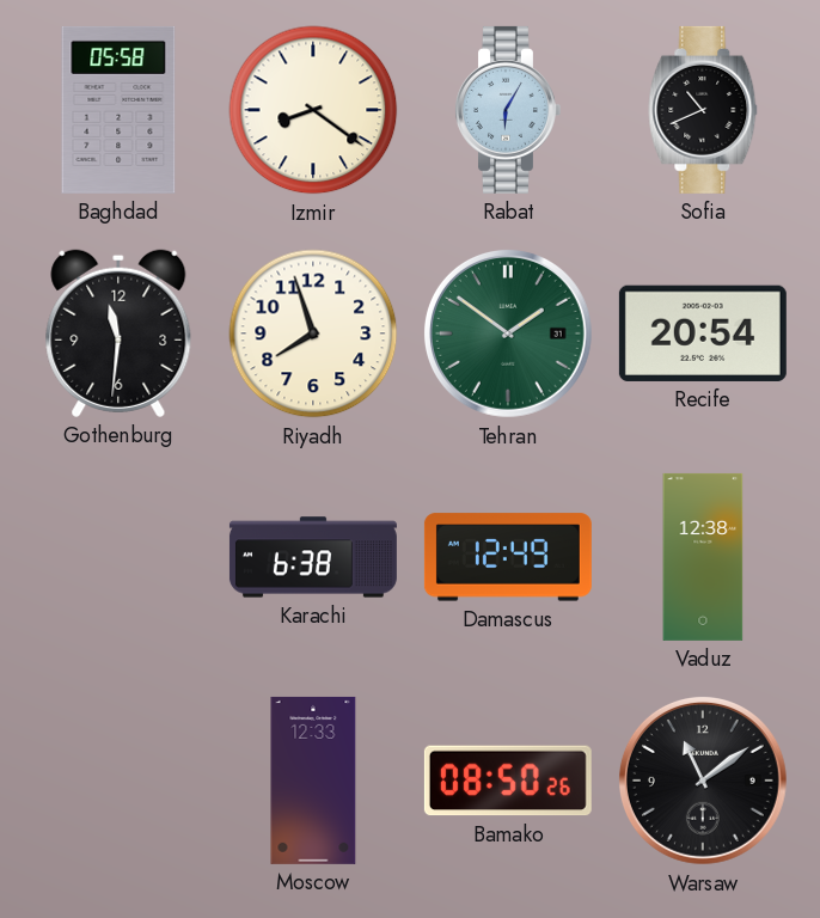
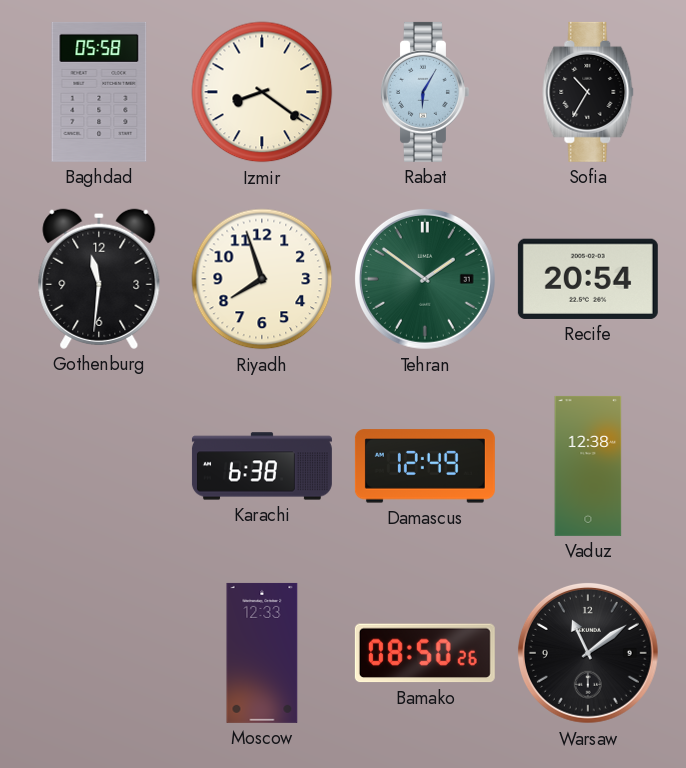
Sofia: 10:41 -> 10:35 (588, 92)
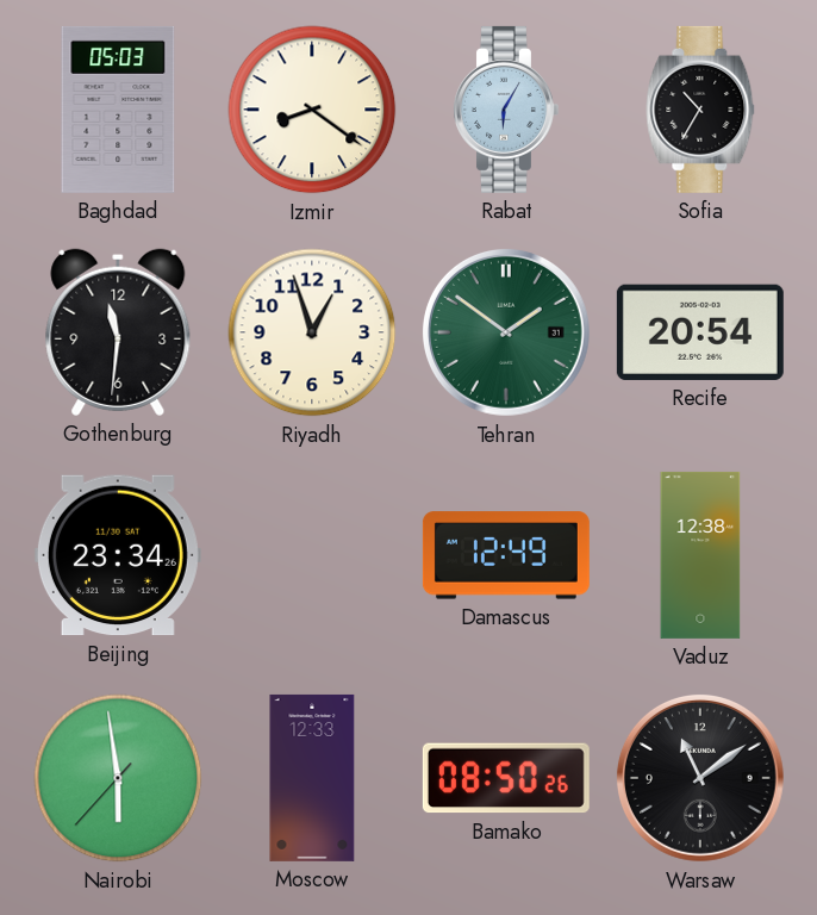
Baghdad: 05:58 -> 05:03 (118, 110)
Riyadh: 7:57 -> 12:57 (312, 332)
Beijing: none -> 23:34 (118, 555)
Karachi: 6:38 -> none (262, 466)
Nairobi: none -> 5:58 (118, 778)
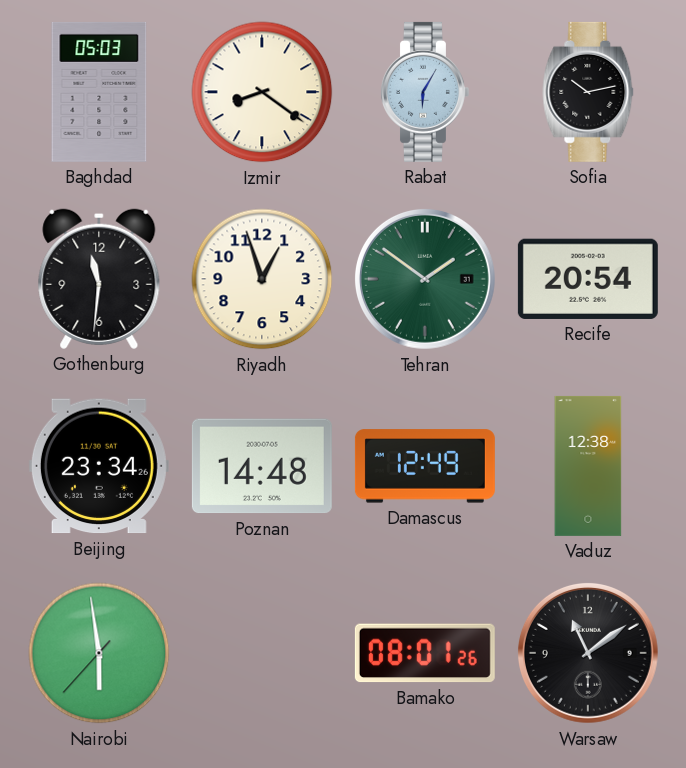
Sofia: 10:35 -> 10:13 (588, 92)
Poznan: none -> 14:48 (262, 466)
Moscow: 12:33 -> none (312, 778)
Bamako: 08:50 -> 08:01 (425, 653)
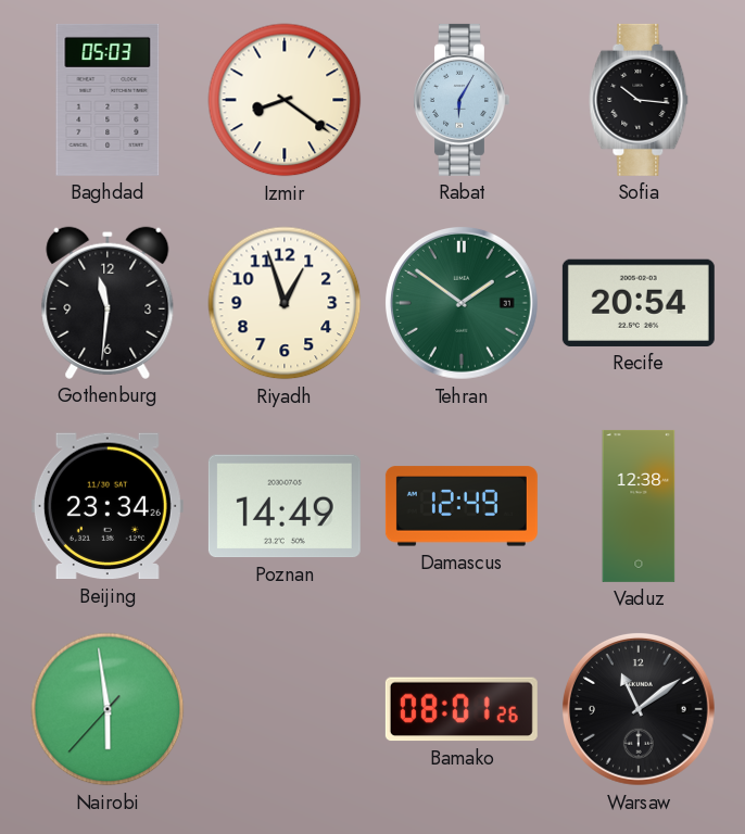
Sofia: 10:13 -> 10:16 (639, 100)
Poznan: 14:48 -> 14:49 (285, 506)
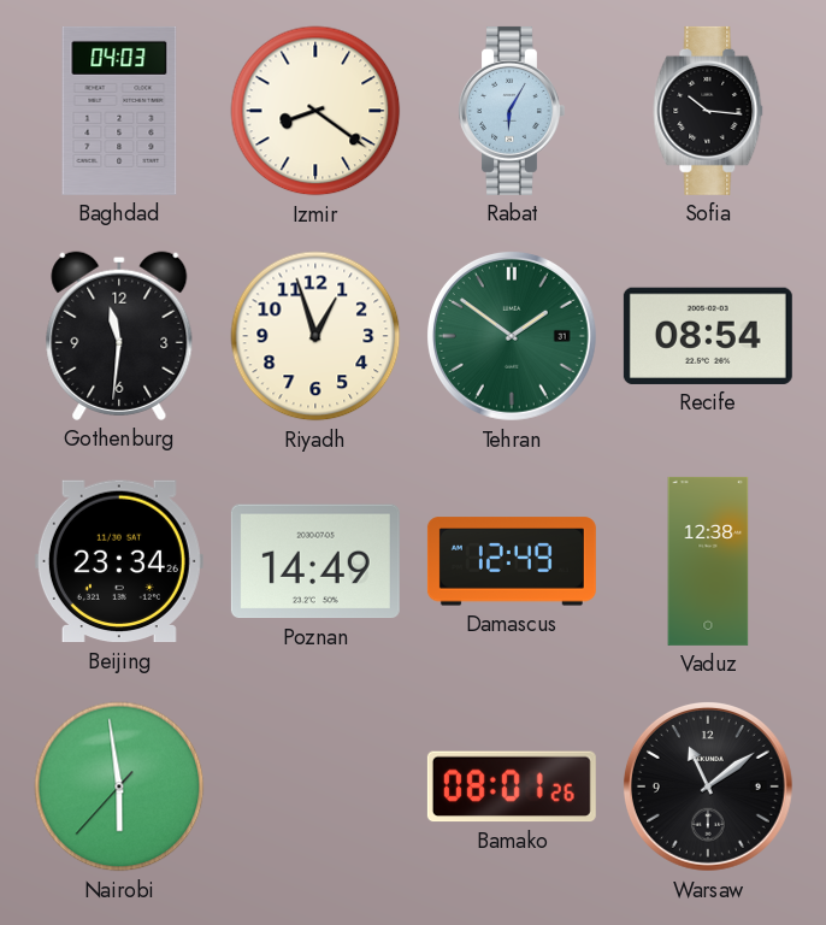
Baghdad: 05:03 -> 04:03 (119, 111)
Recife: 20:54 -> 08:54 (708, 336)
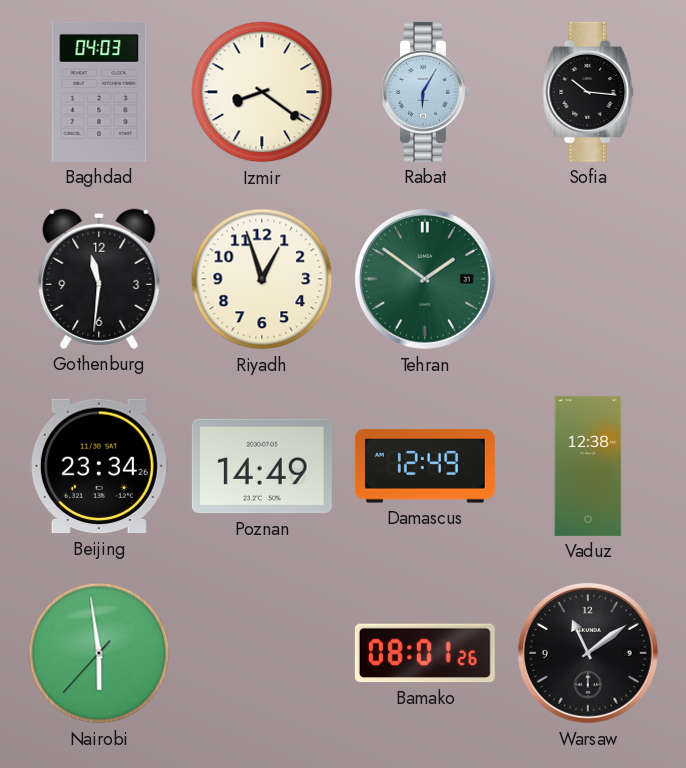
Recife: 08:54 -> none (708, 336)
